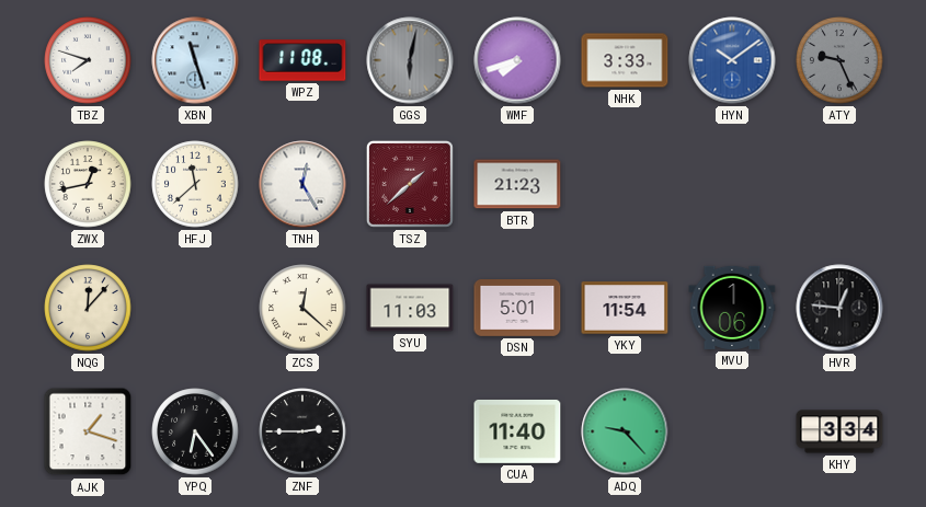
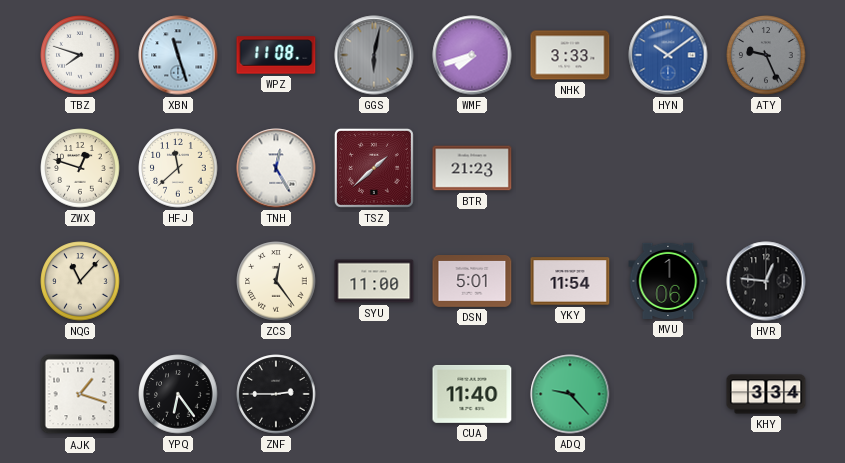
ZWX: 12:43 -> 12:48 (80, 168)
NQG: 12:07 -> 11:07 (80, 281)
ZCS: 12:22 -> 12:24 (276, 281)
SYU: 11:03 -> 11:00 (374, 281)
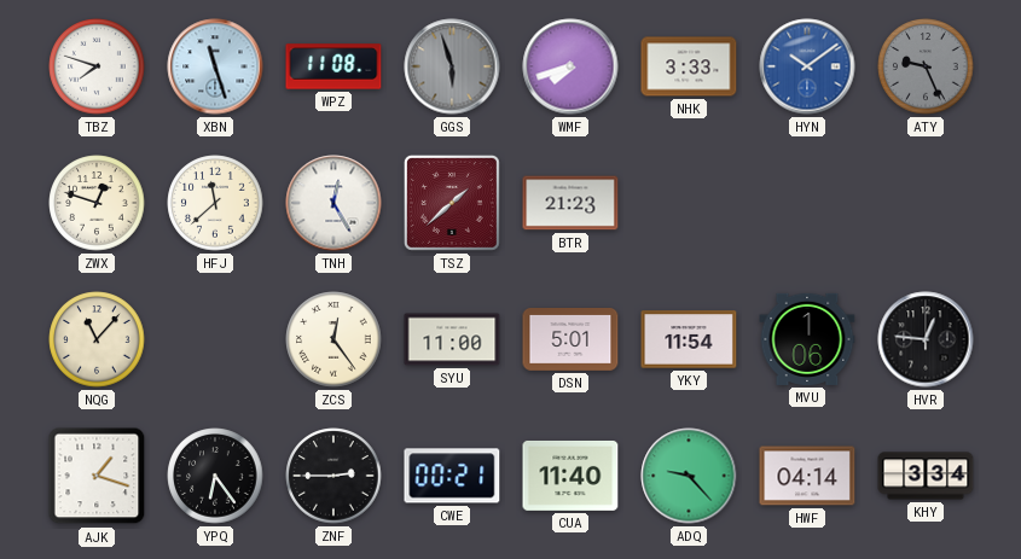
GGS: 6:02 -> 5:57 (452, 66)
CWE: none -> 00:21 (452, 476)
HWF: none -> 04:14 (807, 476)
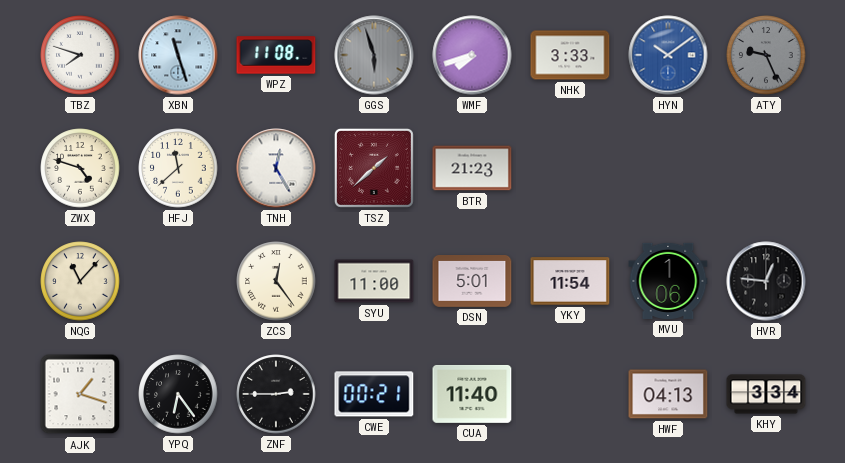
ZWX: 12:48 -> 4:48 (80, 168)
ADQ: 9:23 -> none (689, 476)
HWF: 04:14 -> 04:13 (668, 394)
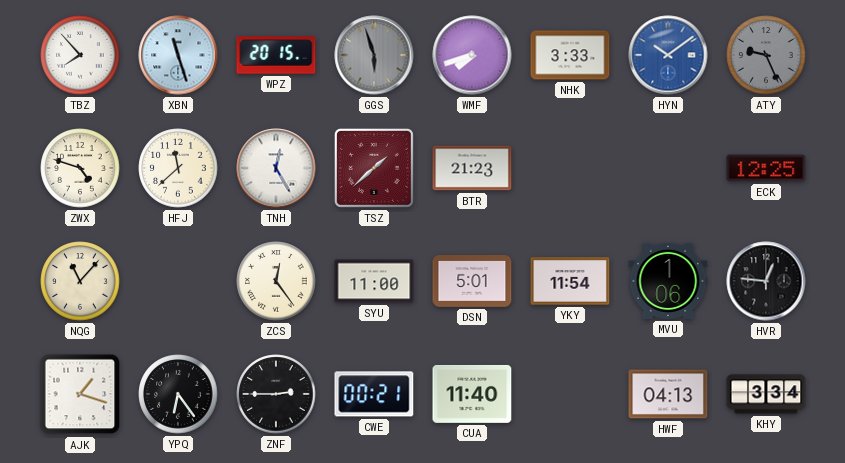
TBZ: 7:48 -> 7:53 (80, 55)
WPZ: 11:08 -> 20:15 (276, 55)
ECK: none -> 12:25 (766, 168)
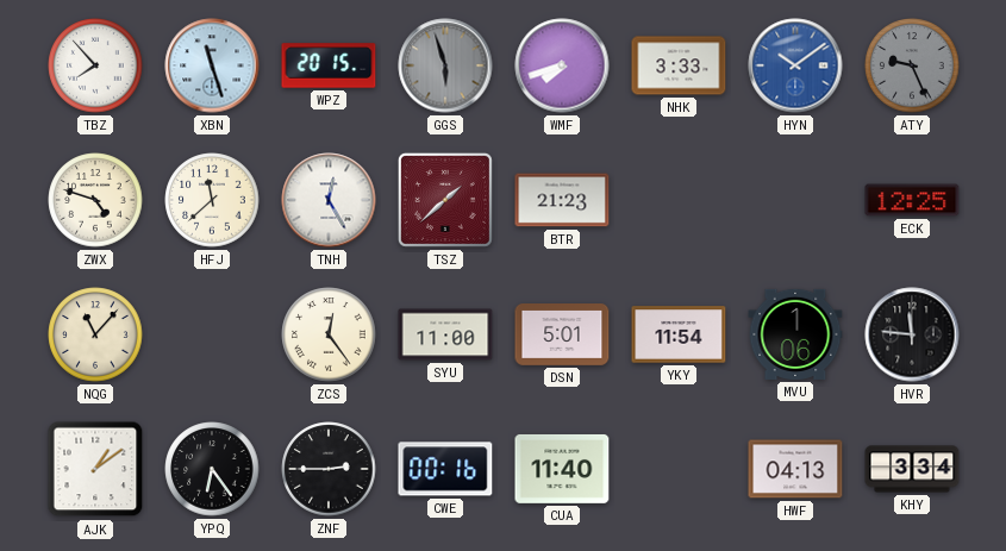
HVR: 12:46 -> 11:46 (912, 334)
AJK: 1:18 -> 1:09 (95, 469)
CWE: 00:21 -> 00:16 (445, 469)
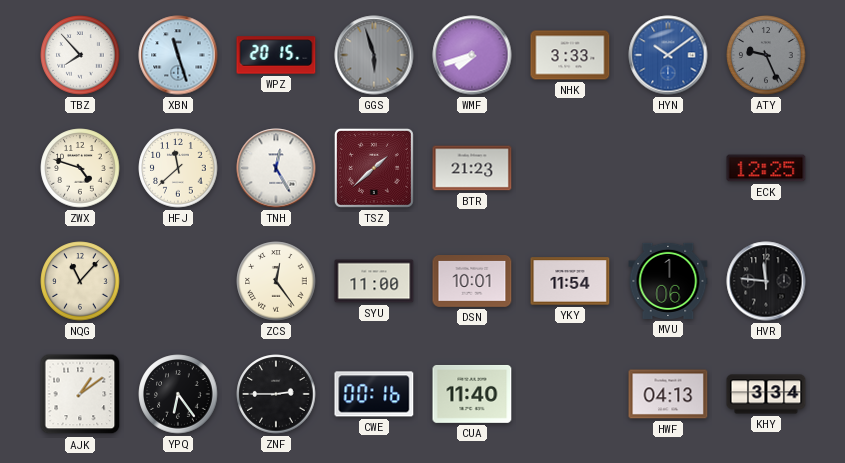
DSN: 5:01 -> 10:01 (472, 282)
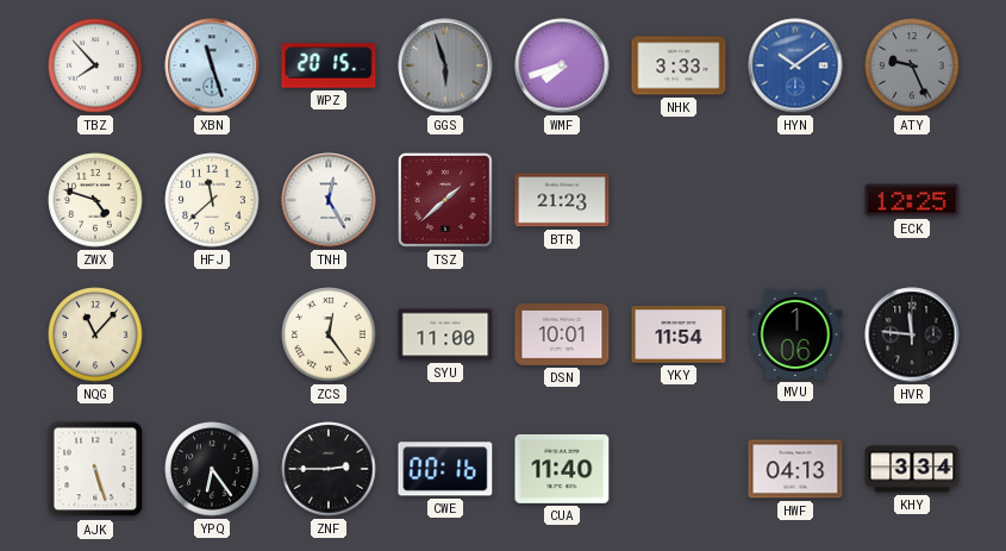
AJK: 1:09 -> 5:27 (95, 469)
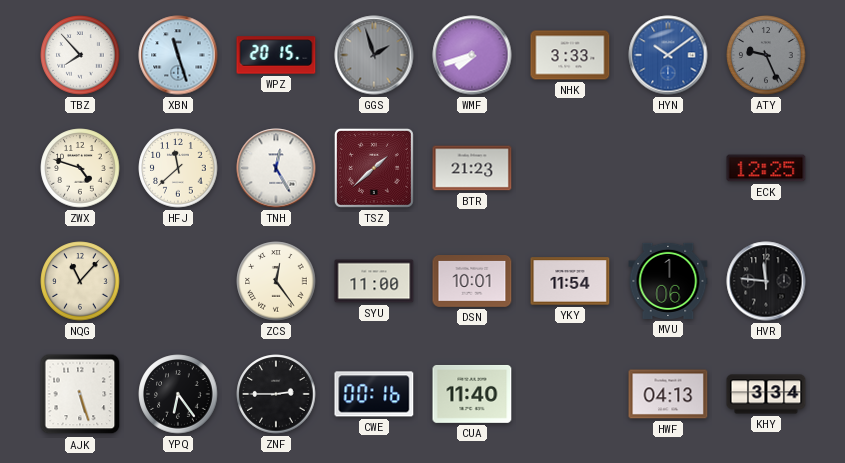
GGS: 5:57 -> 1:57 (374, 55)
